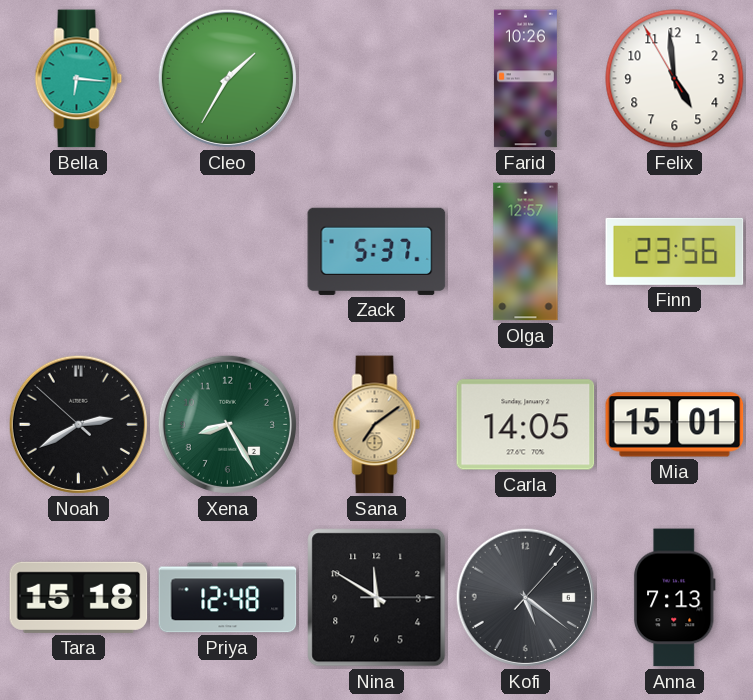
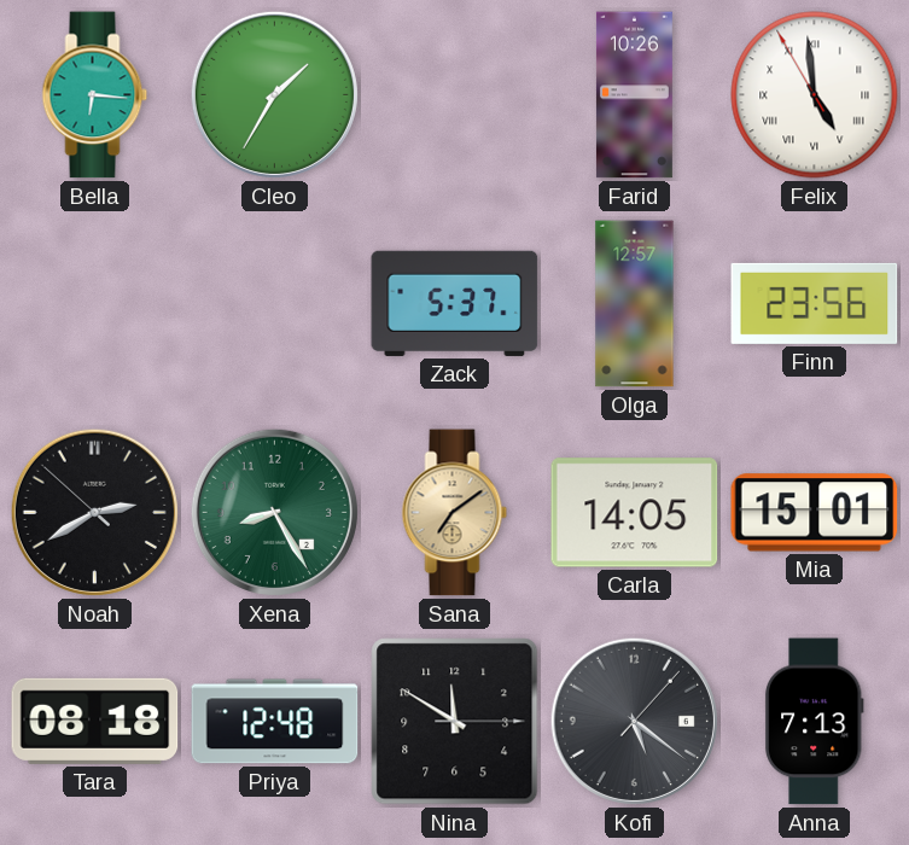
Felix numerals: Arabic -> Roman (815, 95)
Tara: 15:18 -> 08:18 (95, 721)
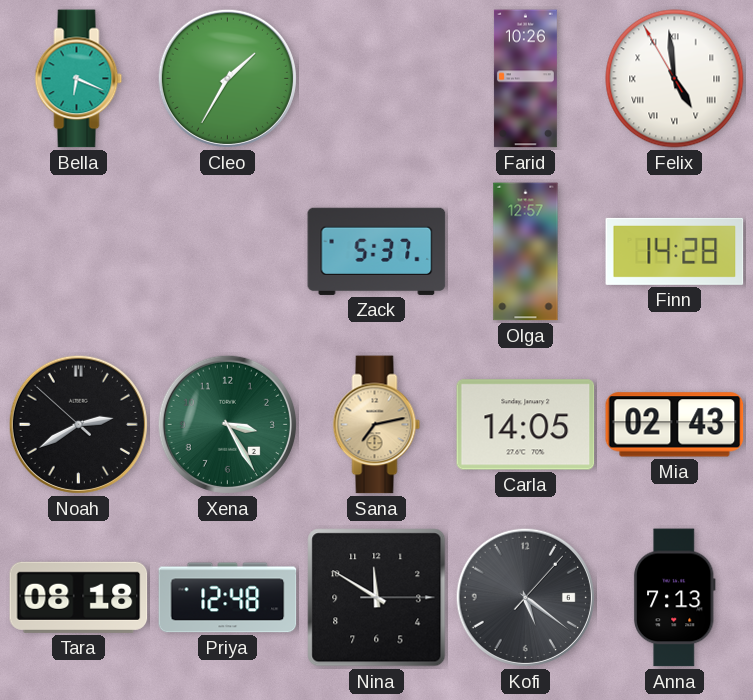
Bella: 6:16 -> 6:19 (79, 79)
Finn: 23:56 -> 14:28 (675, 251)
Xena: 8:25 -> 3:25 (227, 424)
Sana: 7:09 -> 7:13 (377, 425)
Mia: 15:01 -> 02:43 (675, 425)
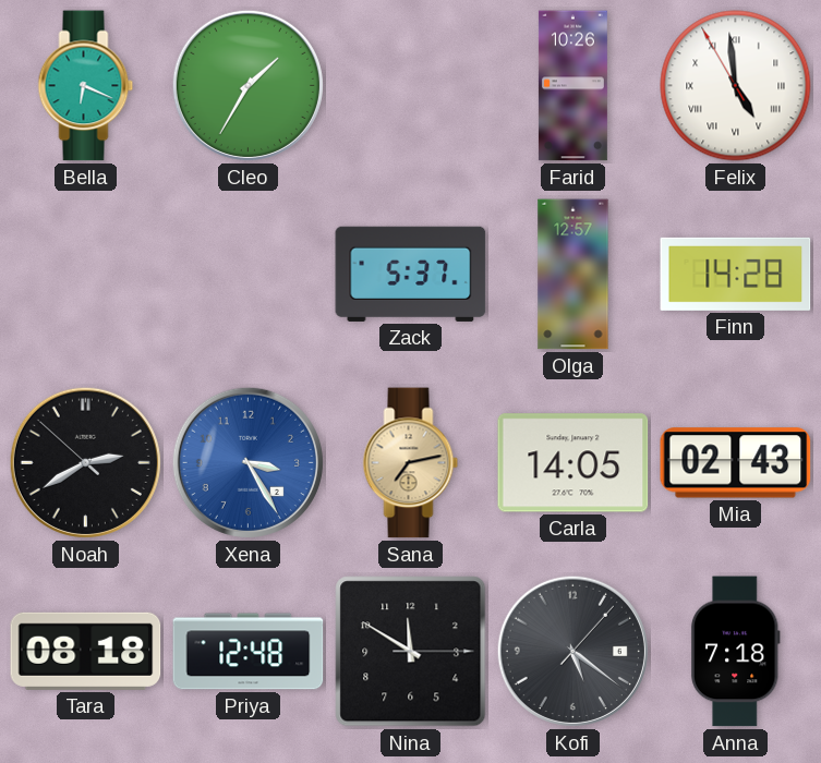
Xena dial: green -> blue (247, 462)
Anna: 7:13 -> 7:18 (735, 652)
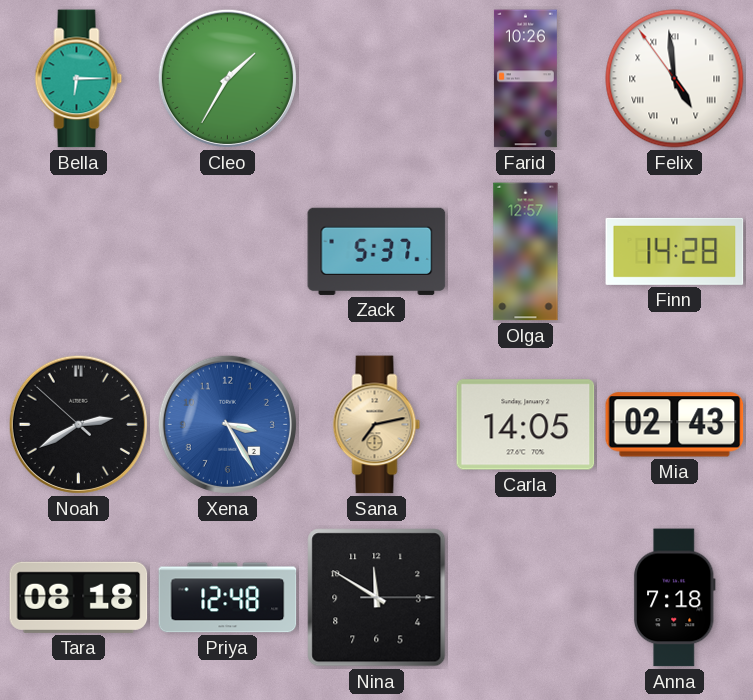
Bella: 6:19 -> 6:15 (79, 79)
Felix: 4:58:55 -> 4:58:54 (675, 79)
Kofi: 5:21 -> none (572, 651)
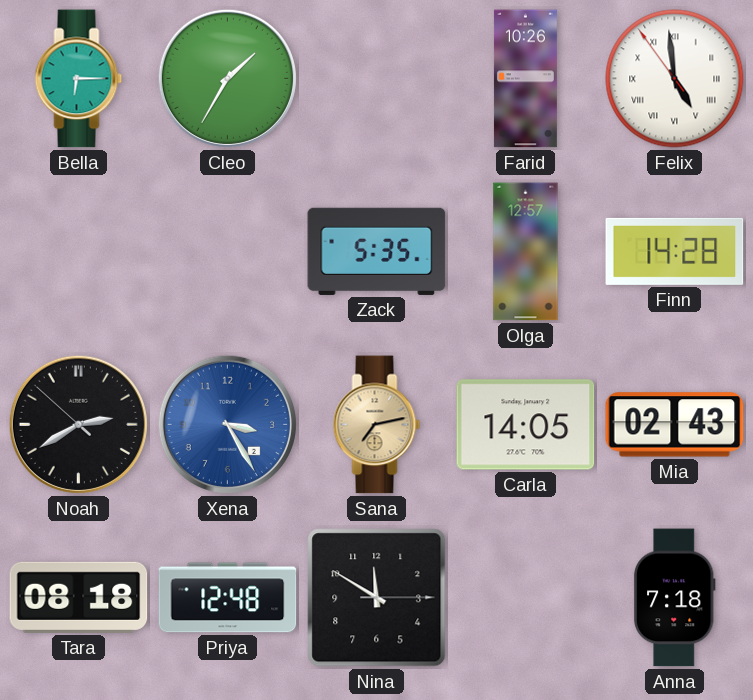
Zack: 5:37 -> 5:35 (377, 251)
